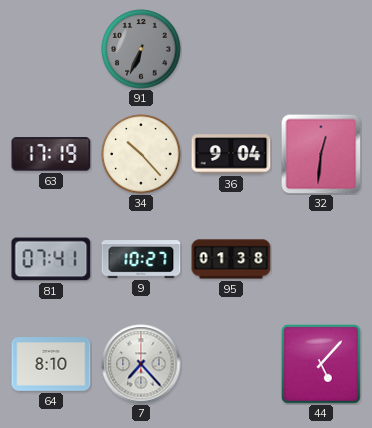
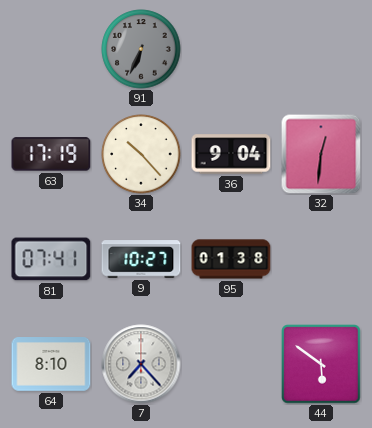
44: 5:07 -> 5:51 (321, 364)
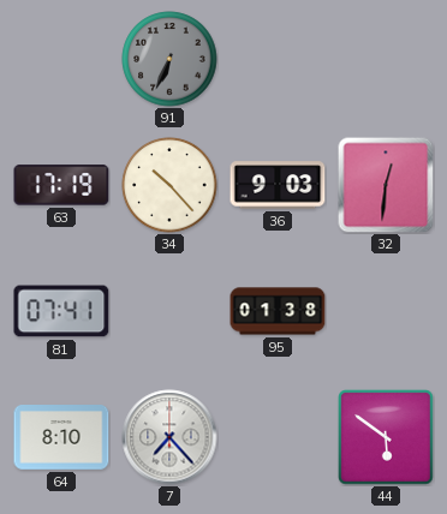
36: 9:04 -> 9:03 (278, 185)
9: 10:27 -> none (141, 259)
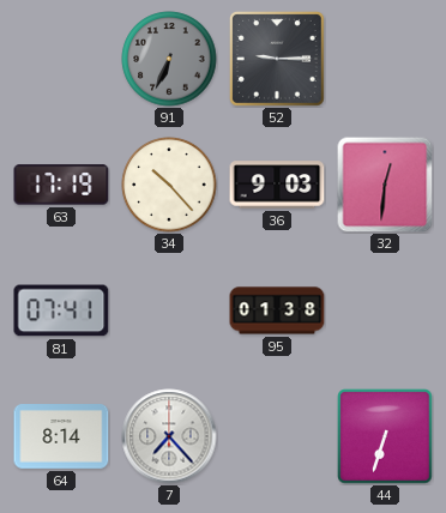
52: none -> 9:15 (277, 59)
64: 8:10 -> 8:14 (61, 437)
44: 5:51 -> 6:33 (385, 436)
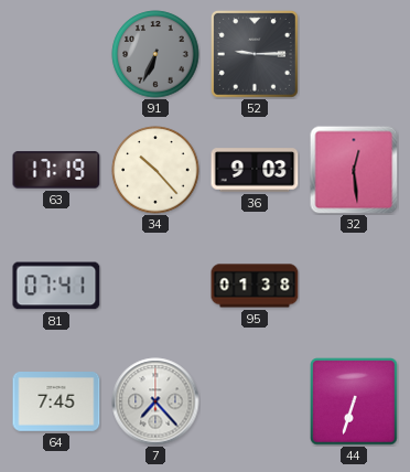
32: 12:31 -> 12:29 (354, 170)
64: 8:14 -> 7:45 (56, 403)
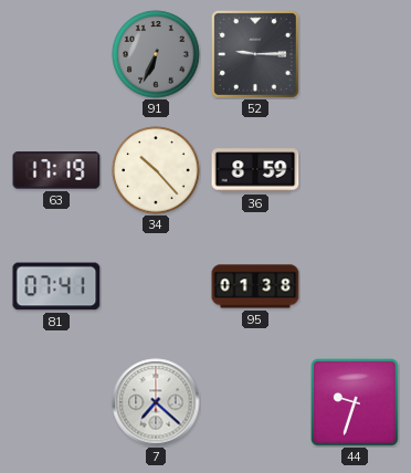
36: 9:03 -> 8:59 (255, 170)
32: 12:29 -> none (354, 170)
64: 7:45 -> none (56, 403)
7: 7:23 -> 7:22 (156, 402)
44: 6:33 -> 9:33 (355, 402)
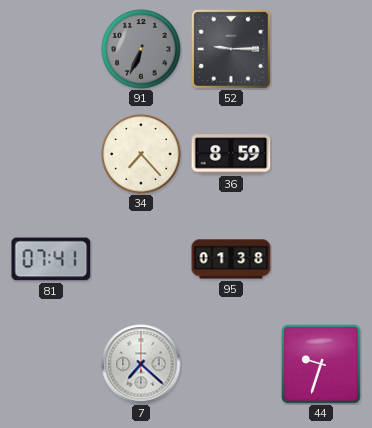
63: 17:19 -> none (56, 170)
34: 10:23 -> 7:23 (141, 154)
